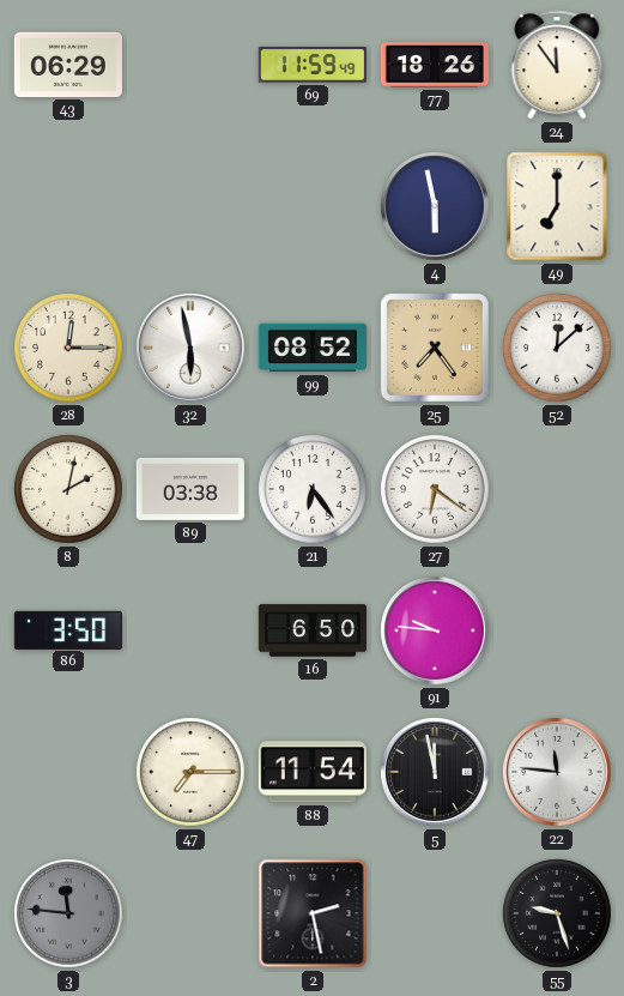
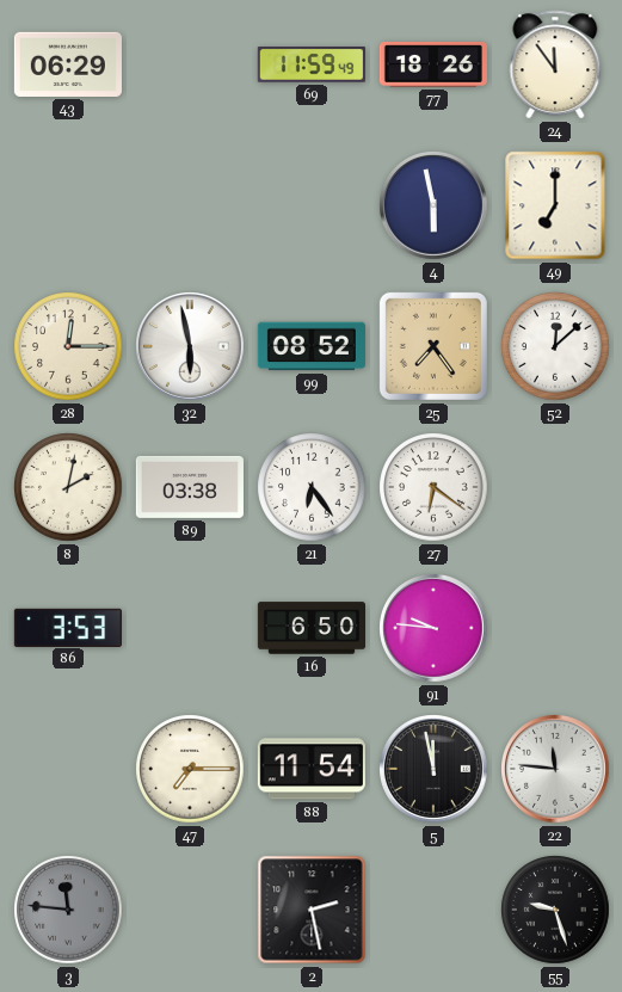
86: 3:50 -> 3:53 (68, 627)
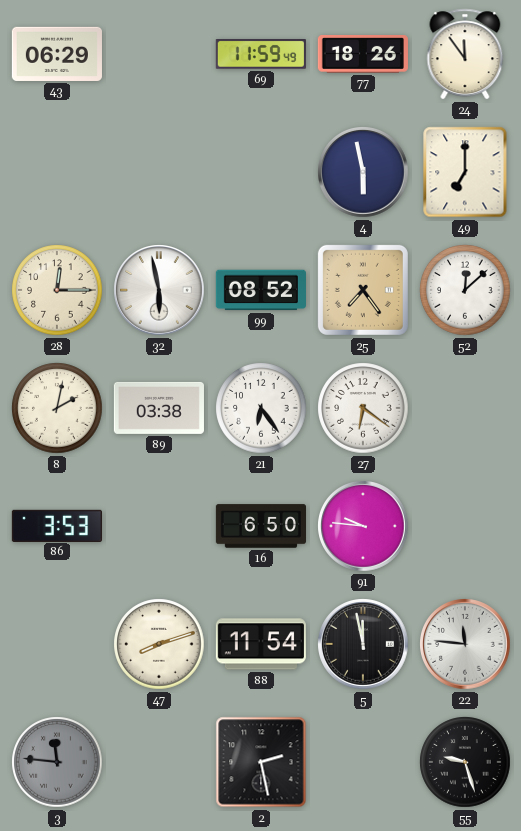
47: 7:15 -> 8:12 (159, 644)
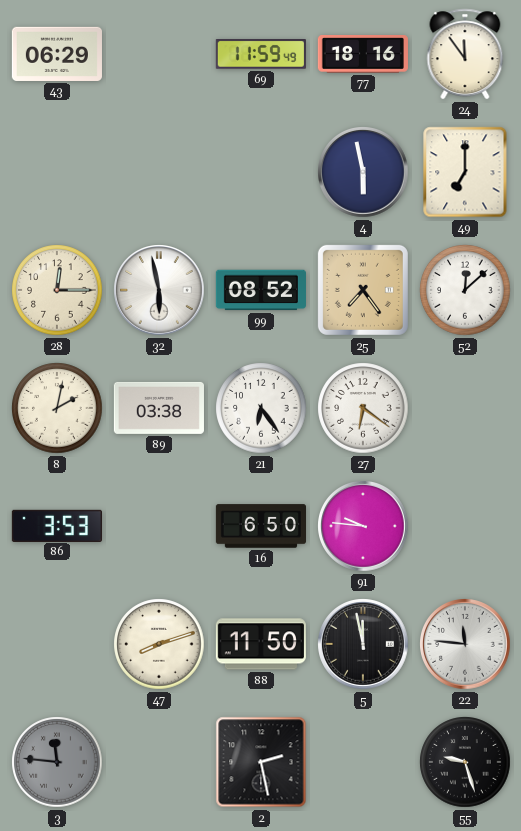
77: 18:26 -> 18:16 (363, 55)
88: 11:54 -> 11:50 (261, 644)
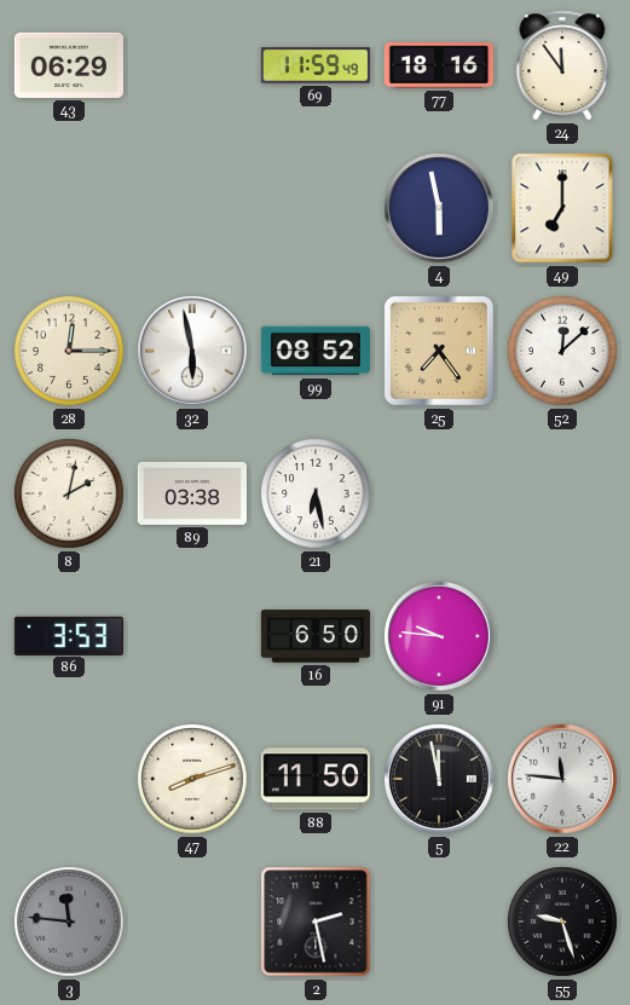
21: 6:24 -> 6:28 (316, 493)
27: 6:21 -> none (363, 408)
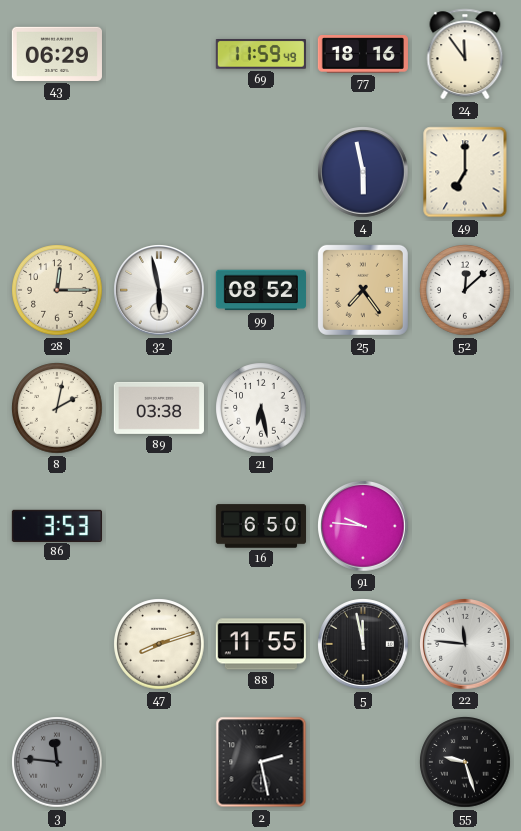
88: 11:50 -> 11:55 (261, 644)
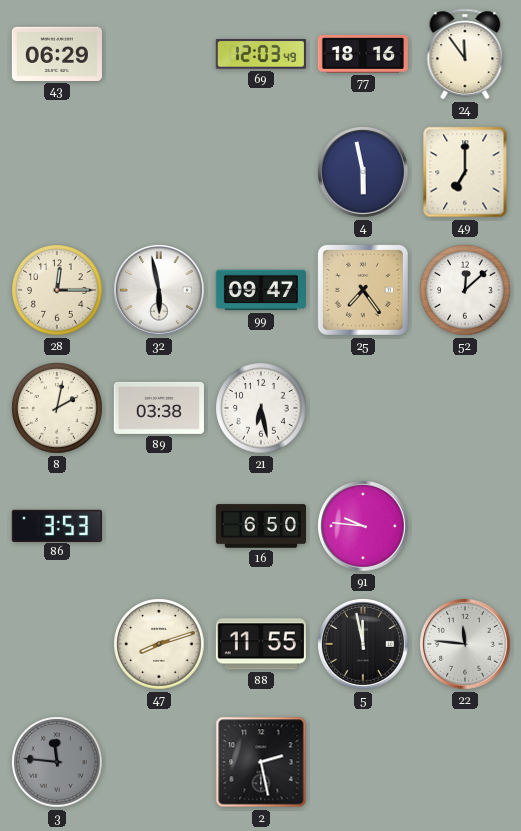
69: 11:59 -> 12:03 (261, 54)
99: 08:52 -> 09:47 (261, 290)
55: 9:27 -> none (465, 762)
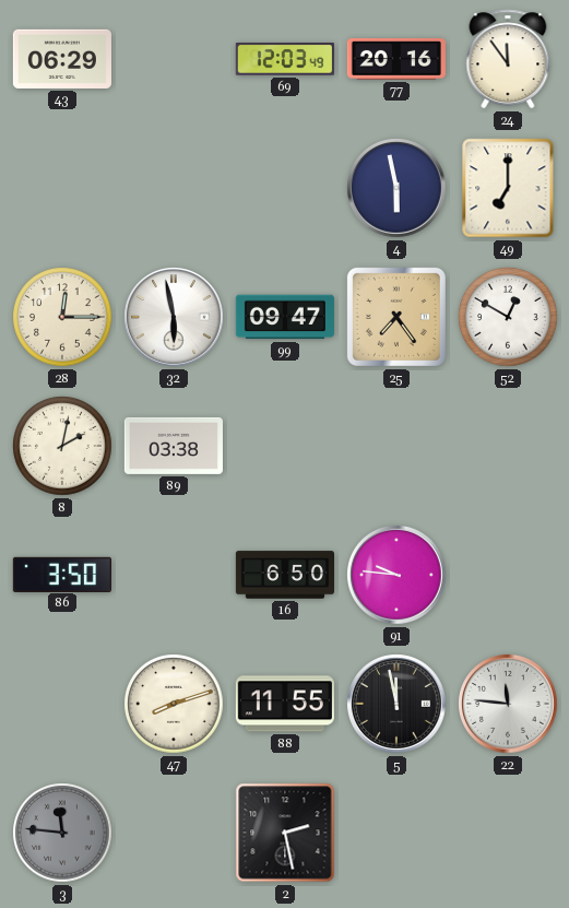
77: 18:16 -> 20:16 (396, 60)
52: 12:08 -> 12:50 (508, 317)
21: 6:28 -> none (261, 408)
86: 3:53 -> 3:50 (62, 574)
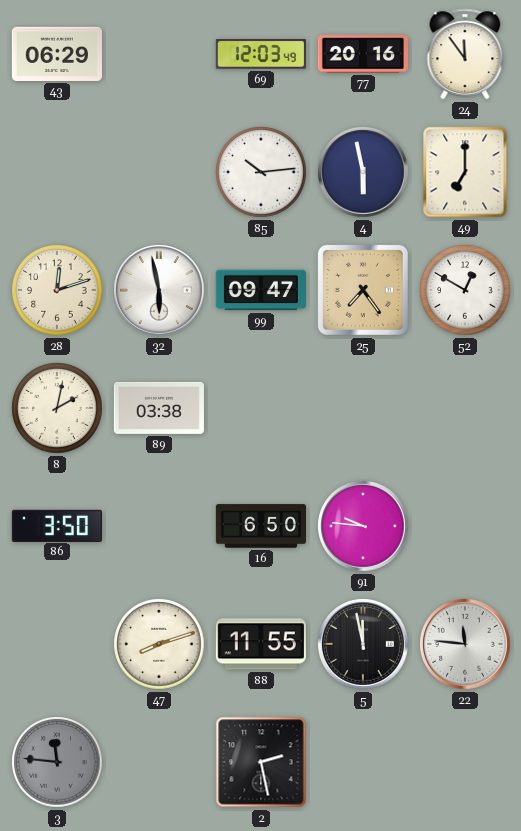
85: none -> 10:14 (261, 172)
28: 12:15 -> 12:12 (57, 290)
